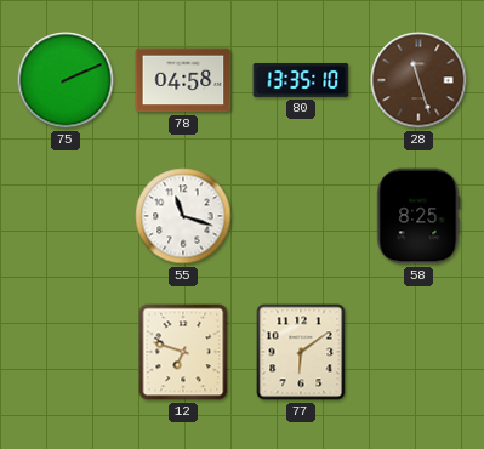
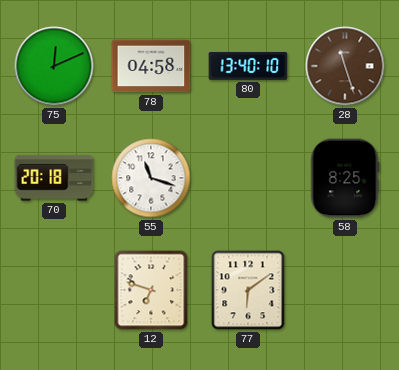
75: 2:11 -> 12:11 (54, 66)
80: 13:35 -> 13:40 (248, 66)
70: none -> 20:18 (54, 178)
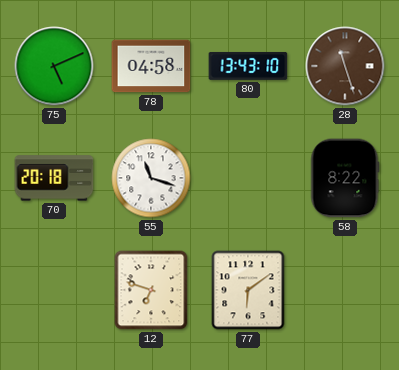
75: 12:11 -> 5:11 (54, 66)
80: 13:40 -> 13:43 (248, 66)
58: 8:25 -> 8:22 (345, 178)
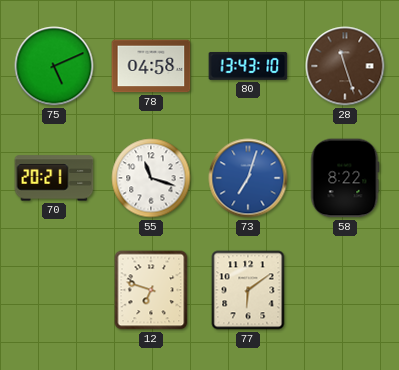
70: 20:18 -> 20:21 (54, 178)
73: none -> 7:03 (248, 178)
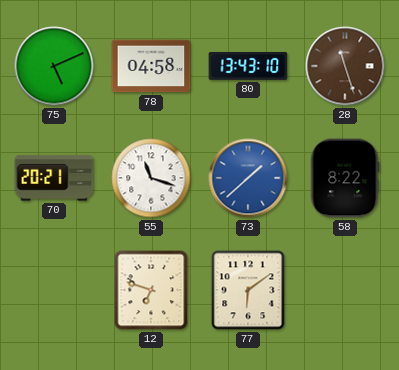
73: 7:03 -> 1:38 (248, 178)
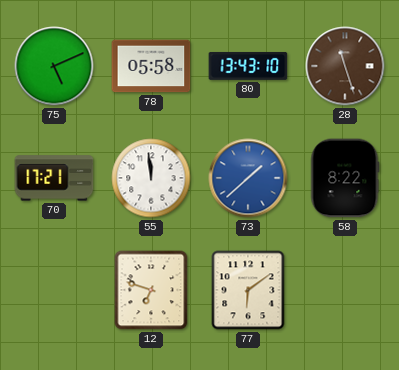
78: 04:58 -> 05:58 (151, 66)
70: 20:21 -> 17:21 (54, 178)
55: 11:18 -> 11:59 (151, 178)
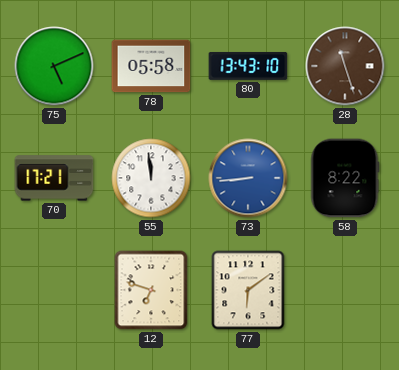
73: 1:38 -> 8:44 (248, 178)
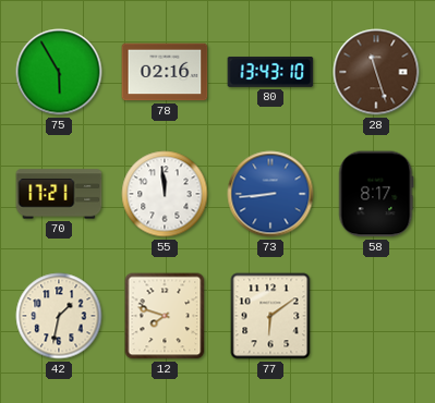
75: 5:11 -> 5:55 (59, 72)
78: 05:58 -> 02:16 (165, 72)
58: 8:22 -> 8:17 (376, 194)
42: none -> 1:32 (59, 316)
12: 6:48 -> 7:48 (165, 316)
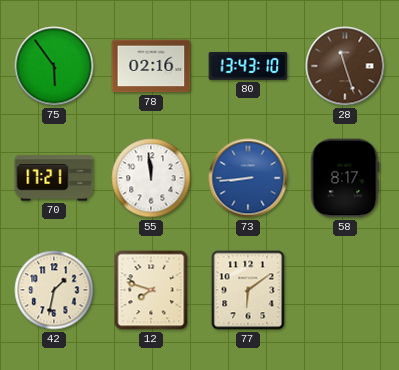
75: 5:55 -> 5:54 (54, 66)
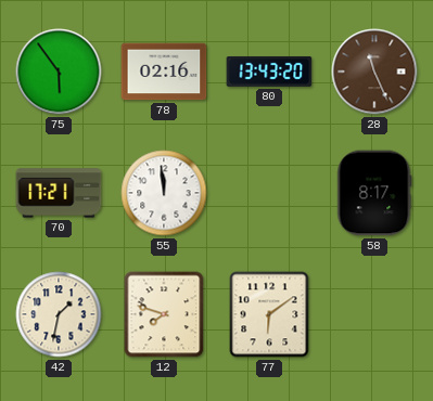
80: 13:43:10 -> 13:43:20 (269, 72)
28: 11:27 -> 11:26 (374, 72)
73: 8:44 -> none (248, 178)
